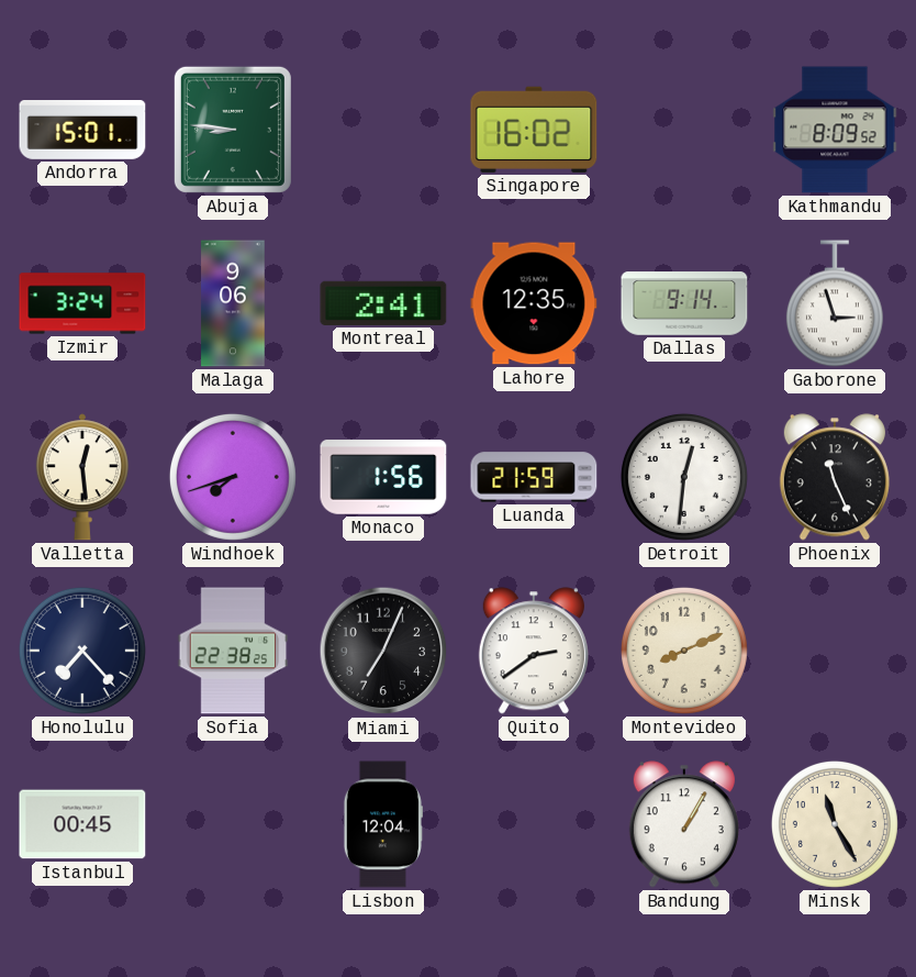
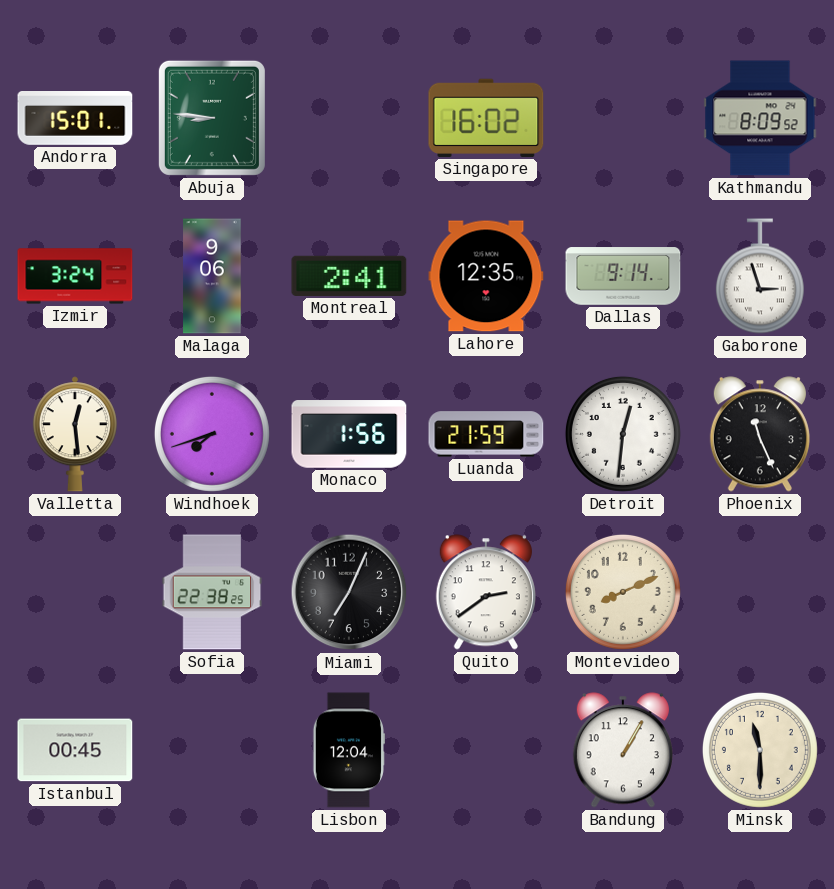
Honolulu: 7:23 -> none (82, 651)
Minsk: 11:25 -> 11:30 (760, 750)
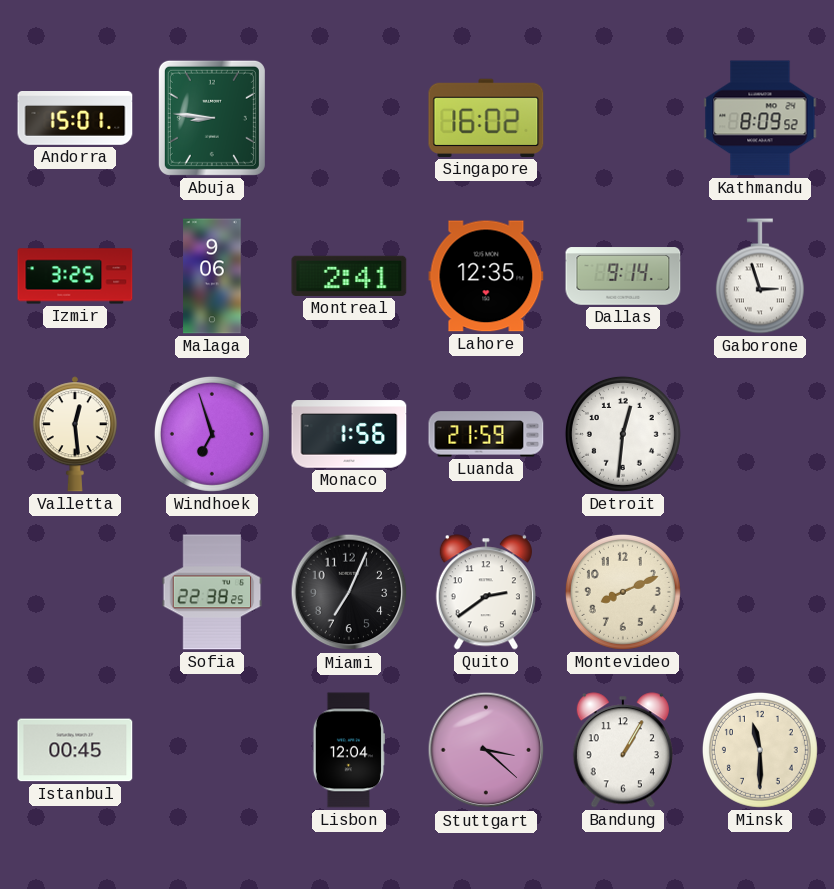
Izmir: 3:24 -> 3:25 (75, 276)
Windhoek: 7:42 -> 6:57 (212, 434)
Phoenix: 11:26 -> none (760, 434)
Stuttgart: none -> 3:22 (486, 750)
